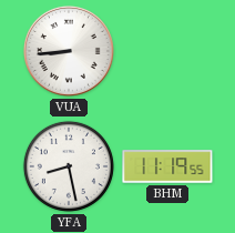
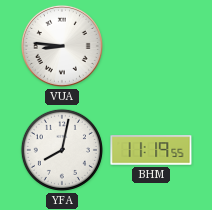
VUA: 8:44 -> 8:46 (62, 46)
YFA: 8:28 -> 8:02 (62, 150)
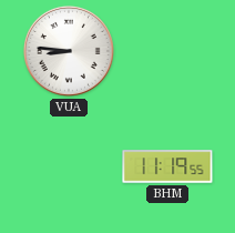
YFA: 8:02 -> none (62, 150)
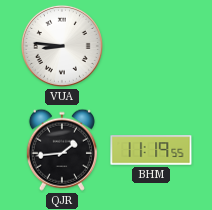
QJR: none -> 1:44 (62, 150)
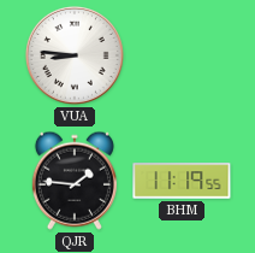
QJR: 1:44 -> 1:46 (75, 181)
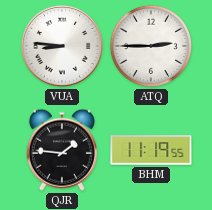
ATQ: none -> 2:45 (151, 46)
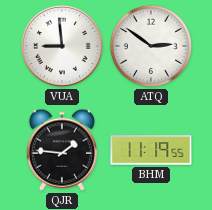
VUA: 8:46 -> 8:59 (62, 46)
ATQ: 2:45 -> 2:51 (151, 46)
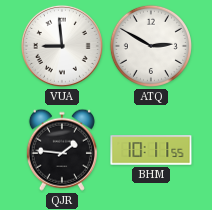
ATQ: 2:51 -> 2:50 (151, 46)
BHM: 11:19 -> 10:11 (151, 150)
